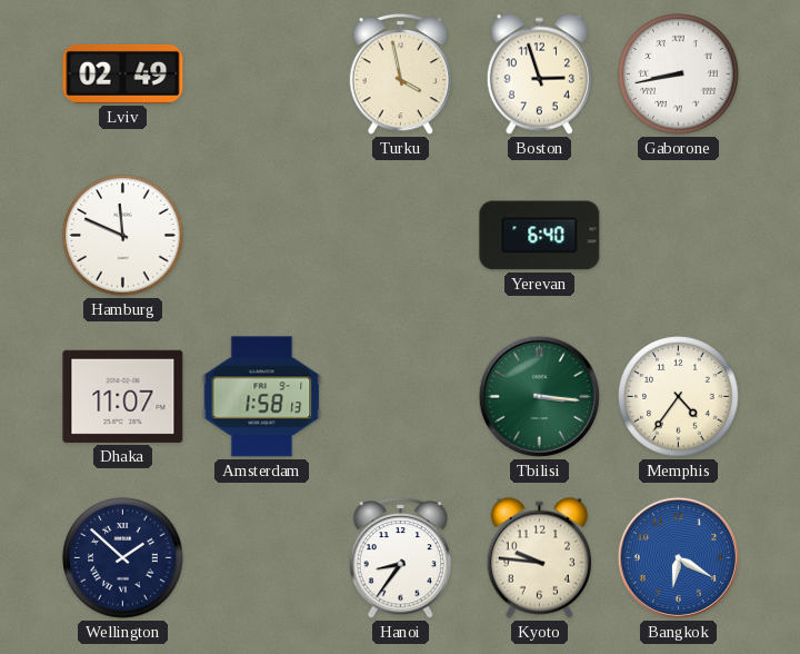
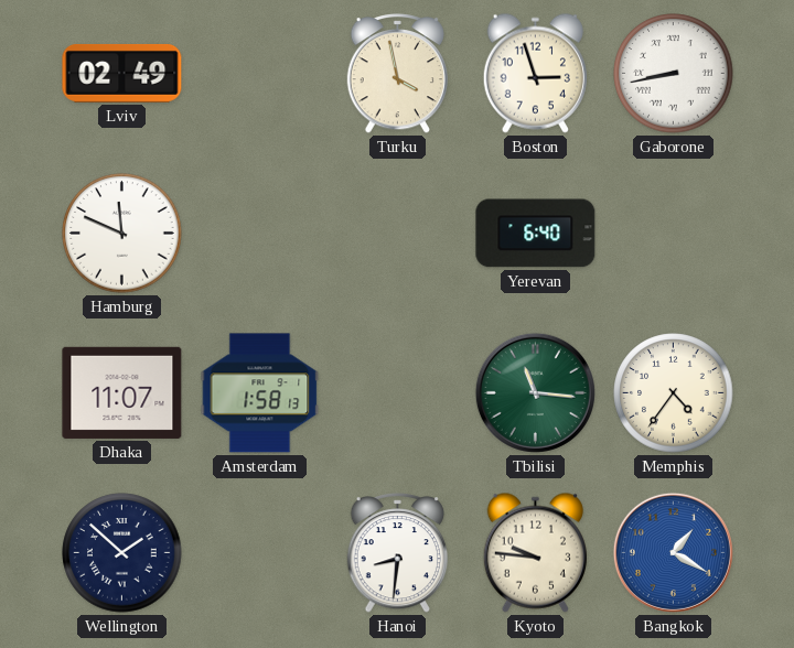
Tbilisi: 3:16 -> 11:16 (535, 392)
Hanoi: 8:36 -> 8:31 (398, 553)
Bangkok: 6:20 -> 1:20 (673, 552)
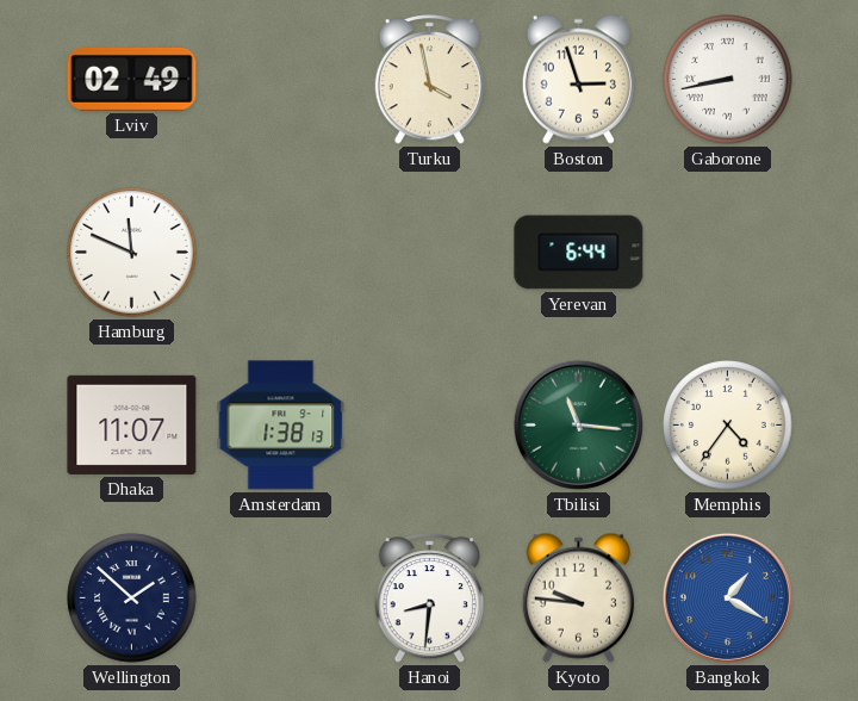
Yerevan: 6:40 -> 6:44 (579, 253)
Amsterdam: 1:58 -> 1:38 (281, 426)
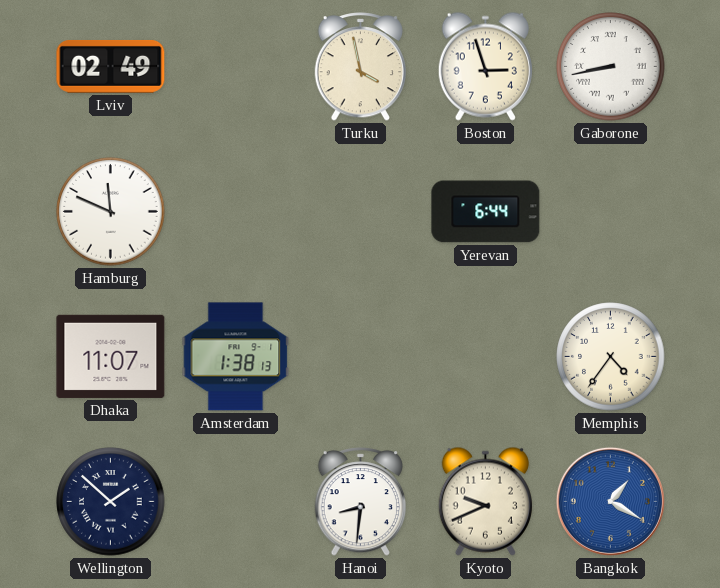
Tbilisi: 11:16 -> none (578, 424)
Kyoto: 9:46 -> 9:41 (485, 501)
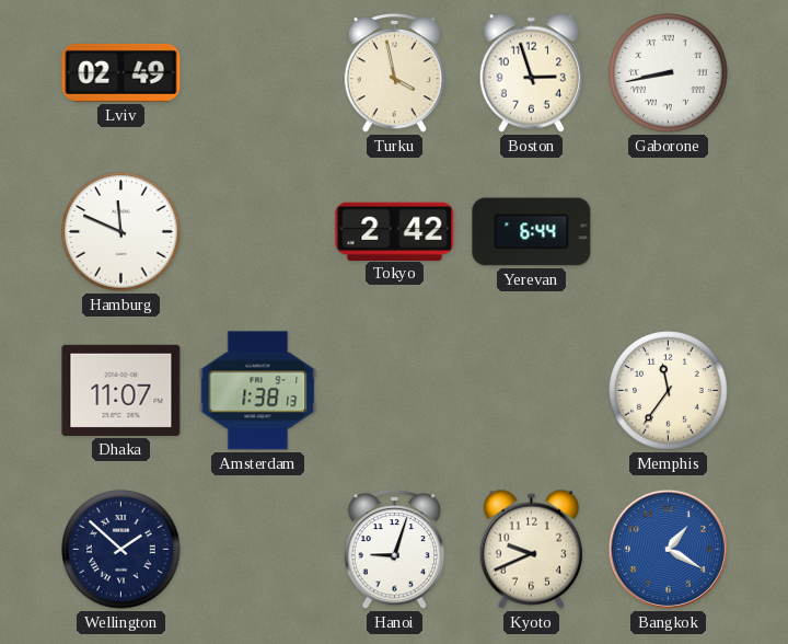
Tokyo: none -> 2:42 (395, 231)
Memphis: 4:36 -> 11:36 (669, 391)
Hanoi: 8:31 -> 9:03 (395, 550)
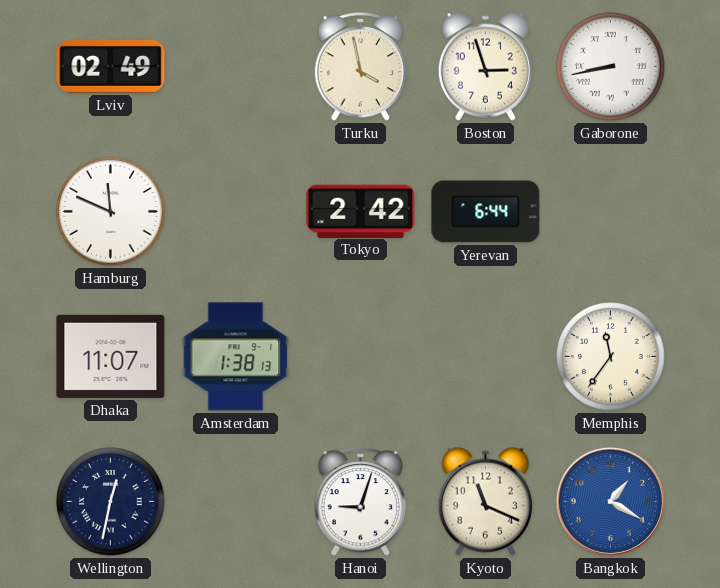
Wellington: 1:52 -> 12:32 (111, 502)
Kyoto: 9:41 -> 11:19 (485, 501)
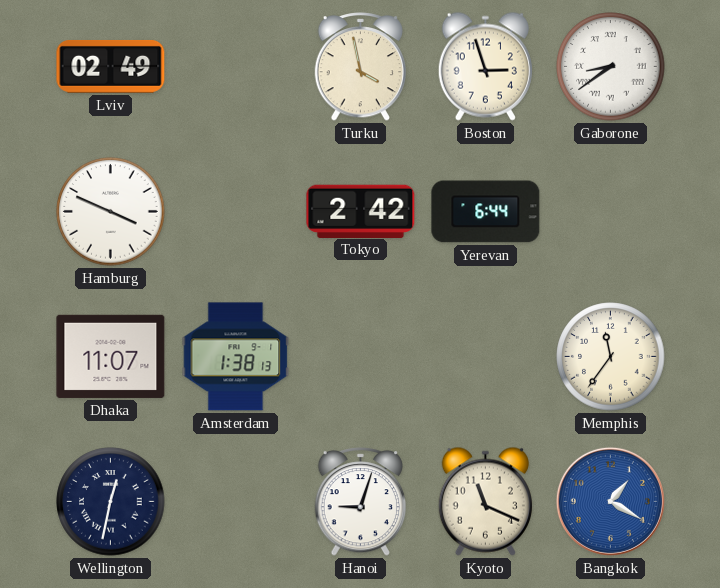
Gaborone: 8:43 -> 8:39 (611, 67)
Hamburg: 11:49 -> 3:49 (111, 212)
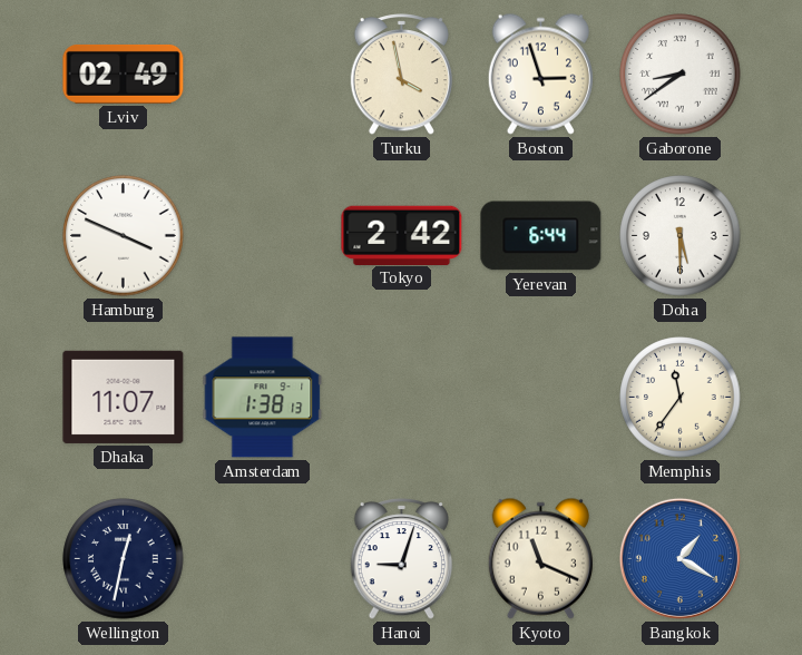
Doha: none -> 5:30 (681, 236)
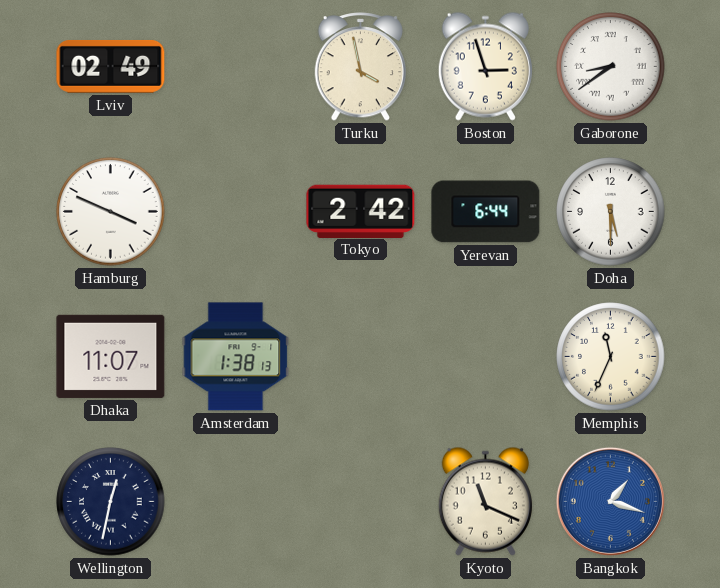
Memphis: 11:36 -> 11:34 (611, 357)
Hanoi: 9:03 -> none (402, 559)
Bangkok: 1:20 -> 1:18 (610, 501)
